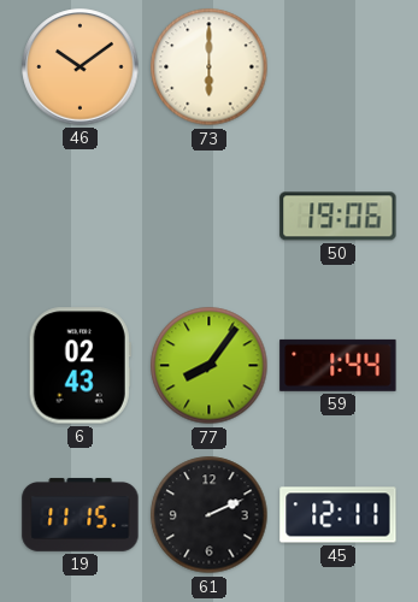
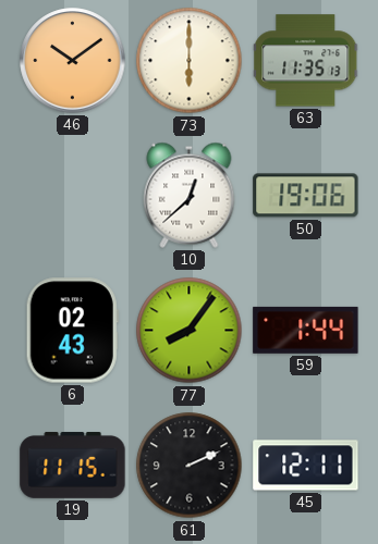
63: none -> 11:35 (306, 61)
10: none -> 12:38 (190, 195)
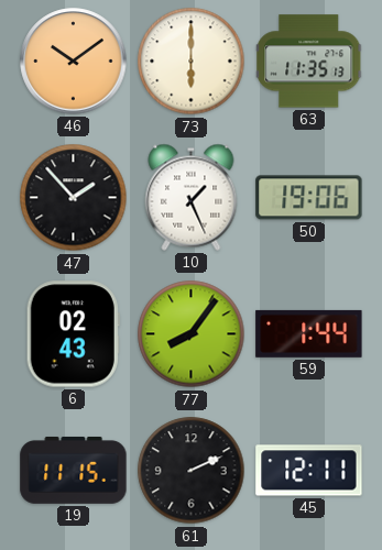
47: none -> 1:53 (74, 198)
10: 12:38 -> 1:26 (192, 197)
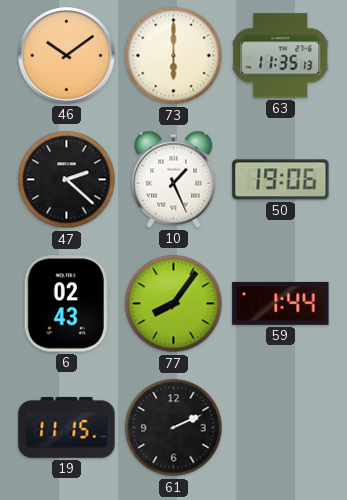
47: 1:53 -> 2:22 (67, 180)
45: 12:11 -> none (309, 471)
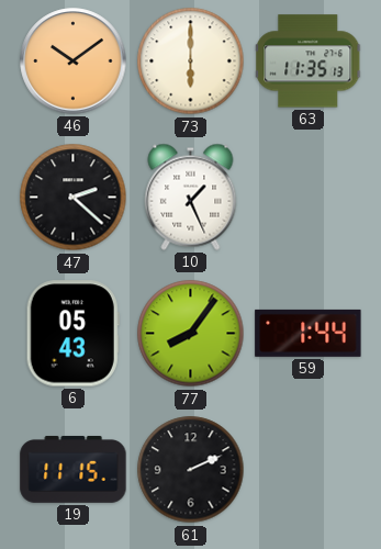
50: 19:06 -> none (281, 180)
6: 02:43 -> 05:43 (72, 334)
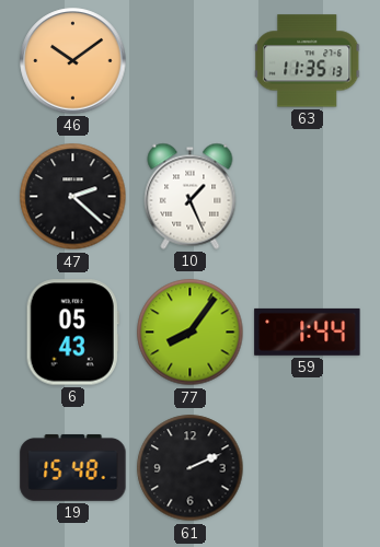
73: 6:00 -> none (191, 61)
19: 11:15 -> 15:48 (73, 467)
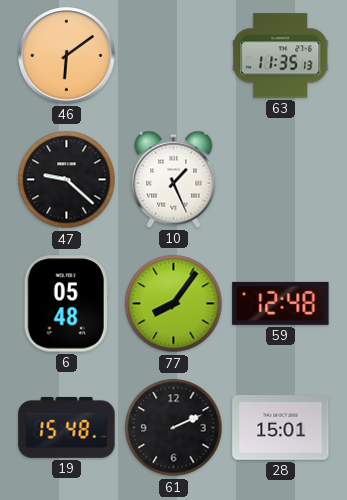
46: 10:09 -> 6:09 (67, 56)
47: 2:22 -> 9:22 (67, 180)
6: 05:43 -> 05:48 (66, 304)
59: 1:44 -> 12:48 (281, 303)
28: none -> 15:01 (281, 428)
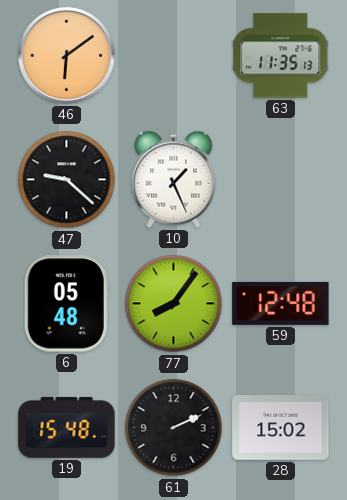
28: 15:01 -> 15:02 (281, 428)
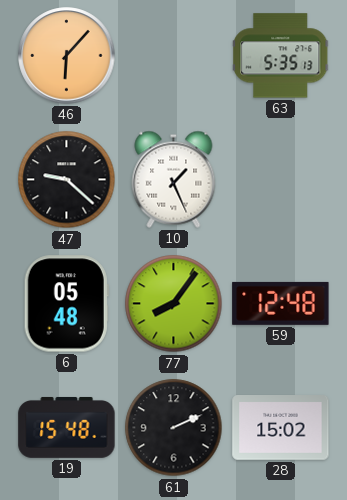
46: 6:09 -> 6:07 (67, 56)
63: 11:35 -> 5:35 (281, 56)
